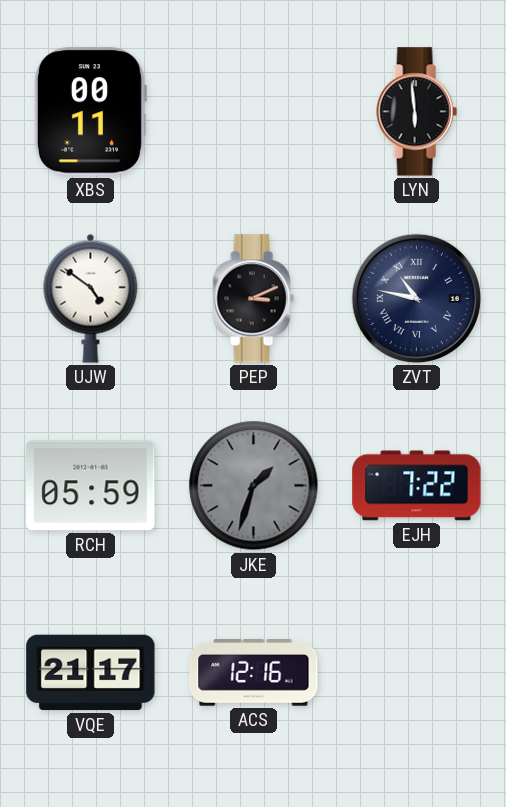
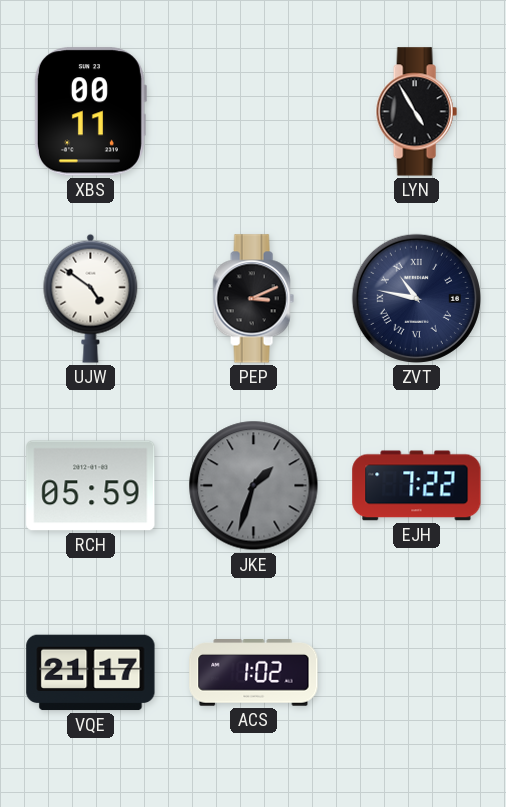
LYN: 5:59 -> 4:55 (416, 112)
ACS: 12:16 -> 1:02 (254, 673)
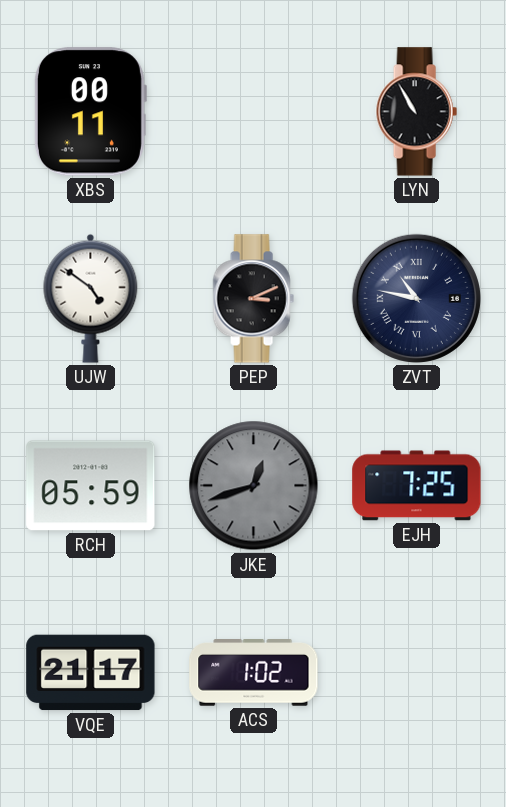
LYN: 4:55 -> 10:55 (416, 112)
JKE: 1:33 -> 12:42 (254, 486)
EJH: 7:22 -> 7:25 (417, 486)
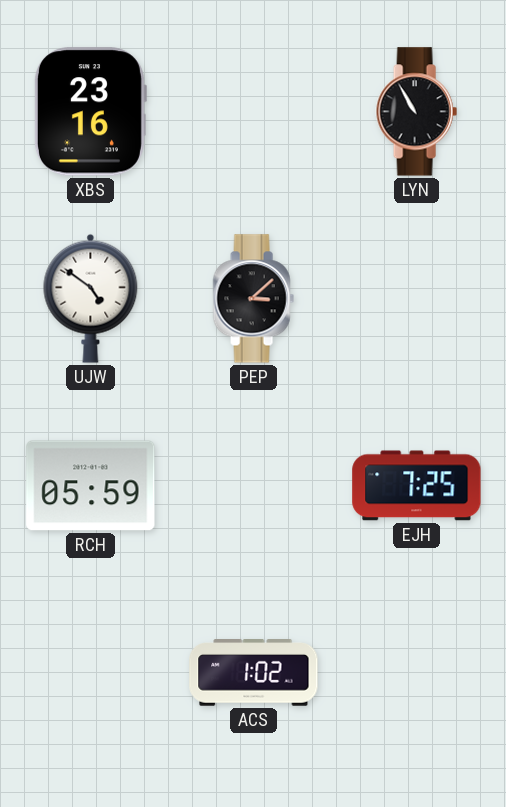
XBS: 00:11 -> 23:16 (90, 112)
PEP: 3:11 -> 3:08 (253, 299)
ZVT: 10:47 -> none (416, 298)
JKE: 12:42 -> none (254, 486)
VQE: 21:17 -> none (91, 673)
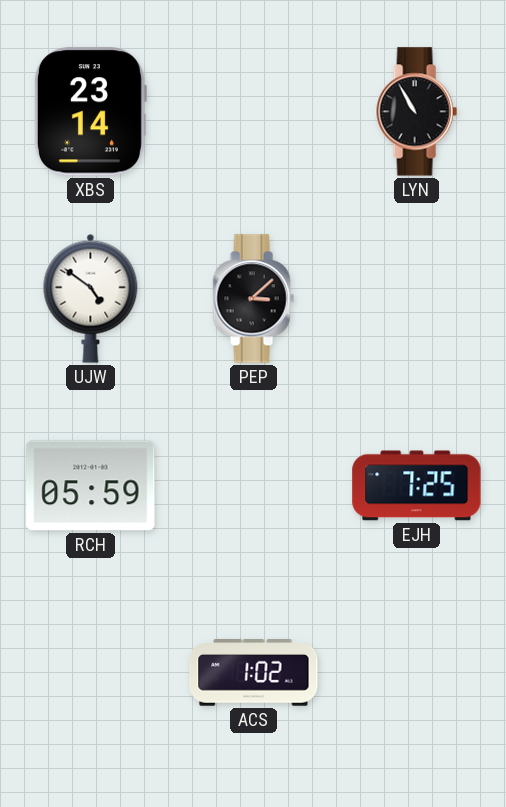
XBS: 23:16 -> 23:14 (90, 112)
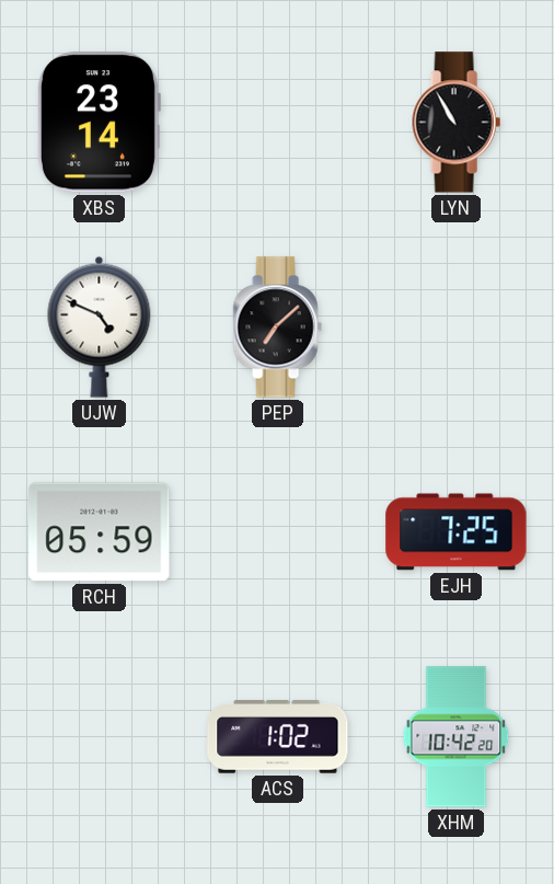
UJW: 4:51 -> 4:49 (100, 326)
PEP: 3:08 -> 7:08 (277, 328)
XHM: none -> 10:42 (457, 737)
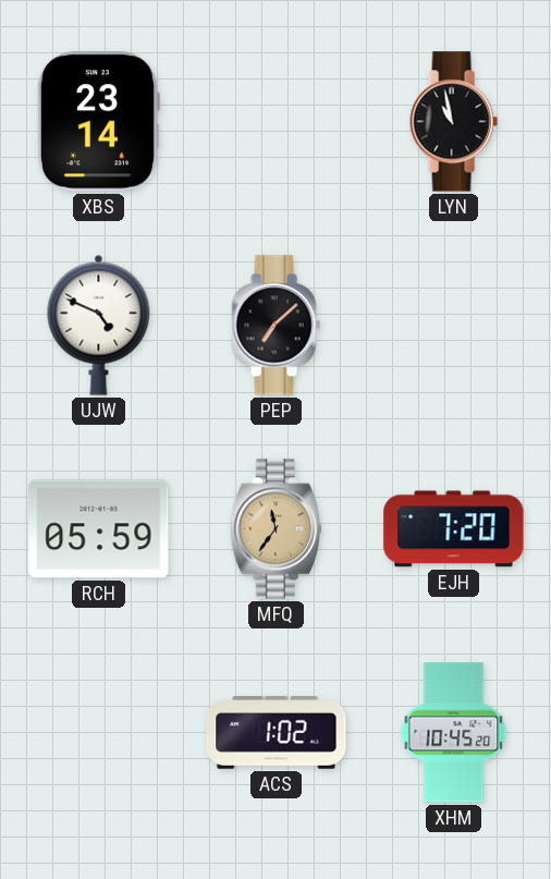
LYN: 10:55 -> 10:58 (453, 122)
MFQ: none -> 11:36 (275, 529)
EJH: 7:25 -> 7:20 (454, 529)
XHM: 10:42 -> 10:45 (454, 733)
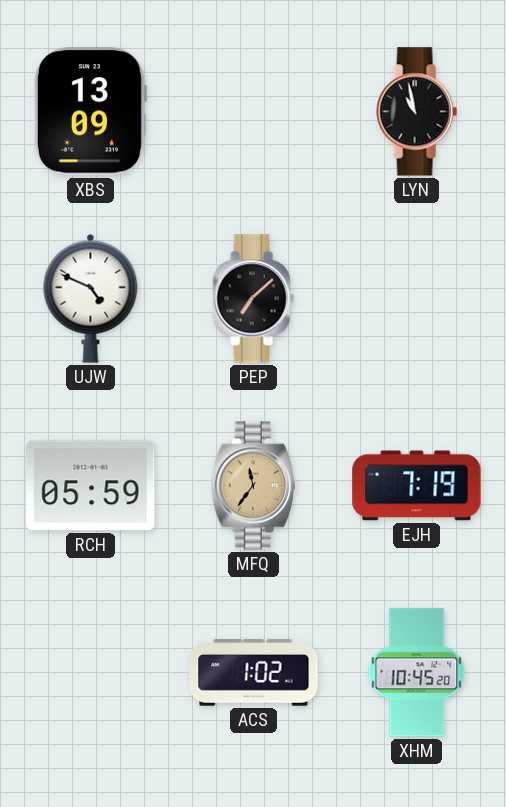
XBS: 23:14 -> 13:09 (90, 112)
EJH: 7:20 -> 7:19 (417, 486)
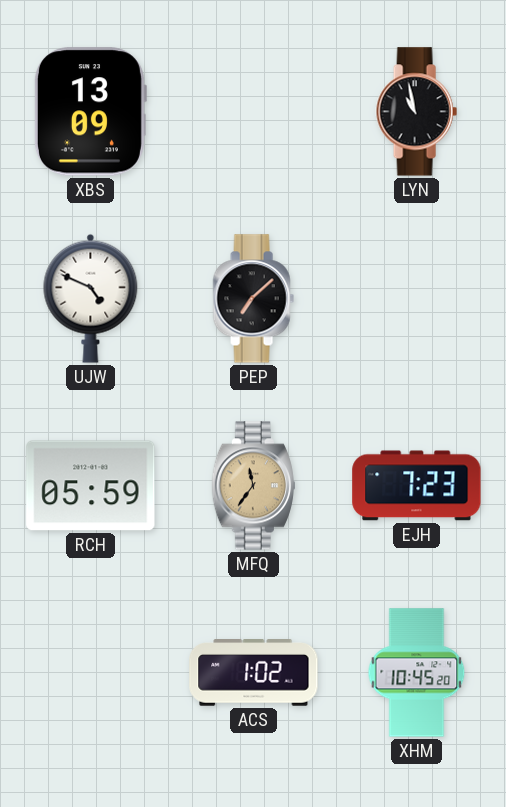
EJH: 7:19 -> 7:23 (417, 486)
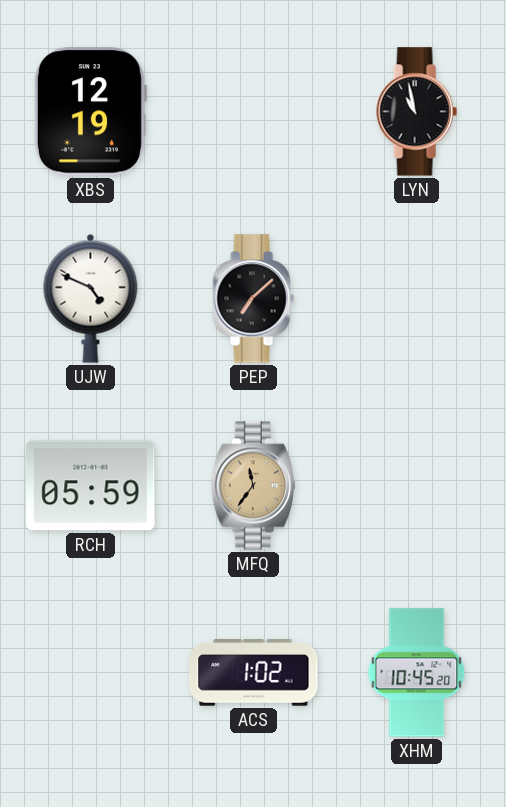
XBS: 13:09 -> 12:19 (90, 112)
EJH: 7:23 -> none (417, 486)
